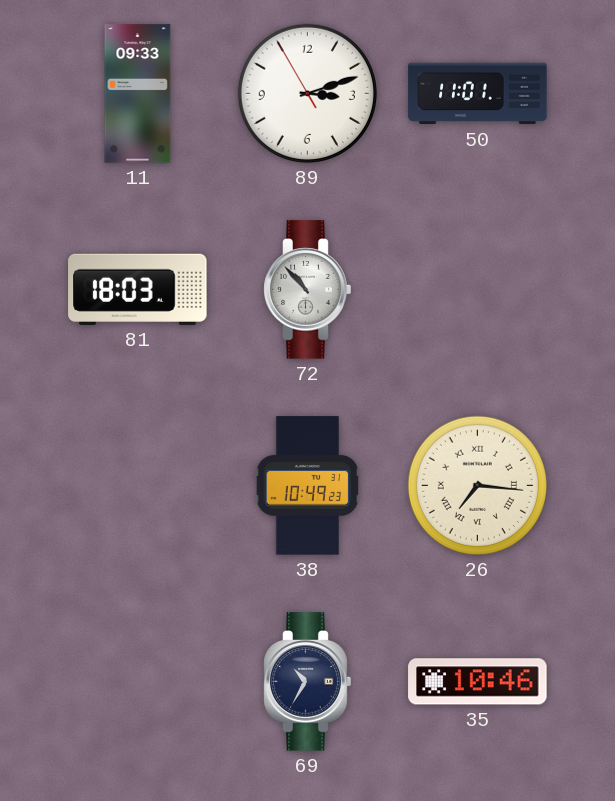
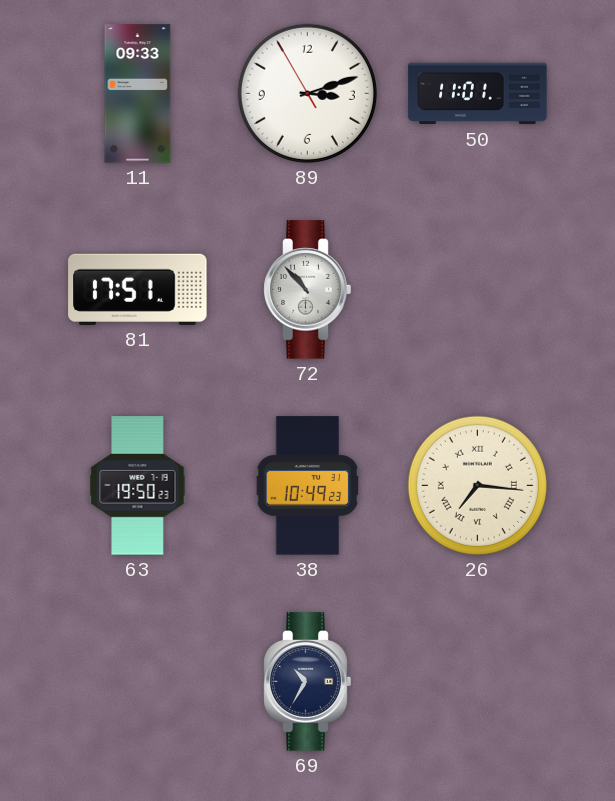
81: 18:03 -> 17:51 (138, 289)
63: none -> 19:50 (138, 486)
35: 10:46 -> none (478, 682)
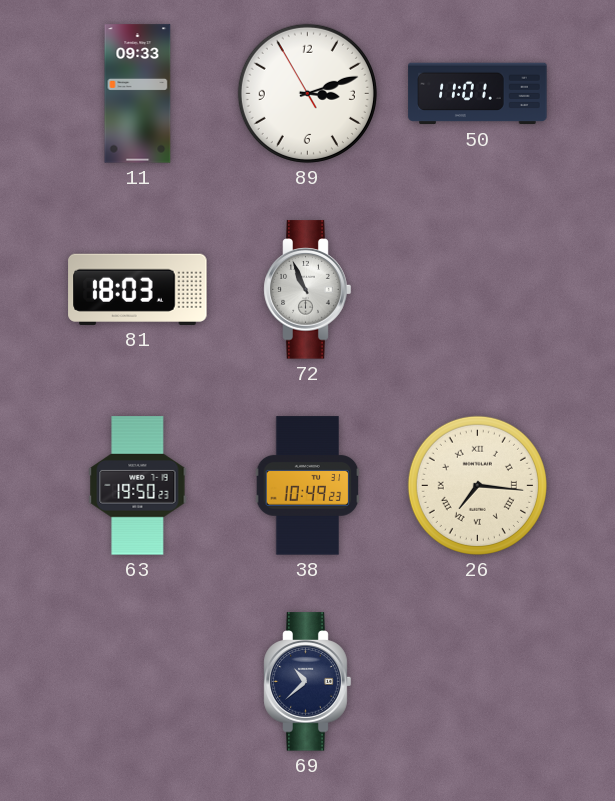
81: 17:51 -> 18:03 (138, 289)
72: 10:53 -> 10:56 (308, 290)
69: 10:35 -> 10:38 (308, 682)
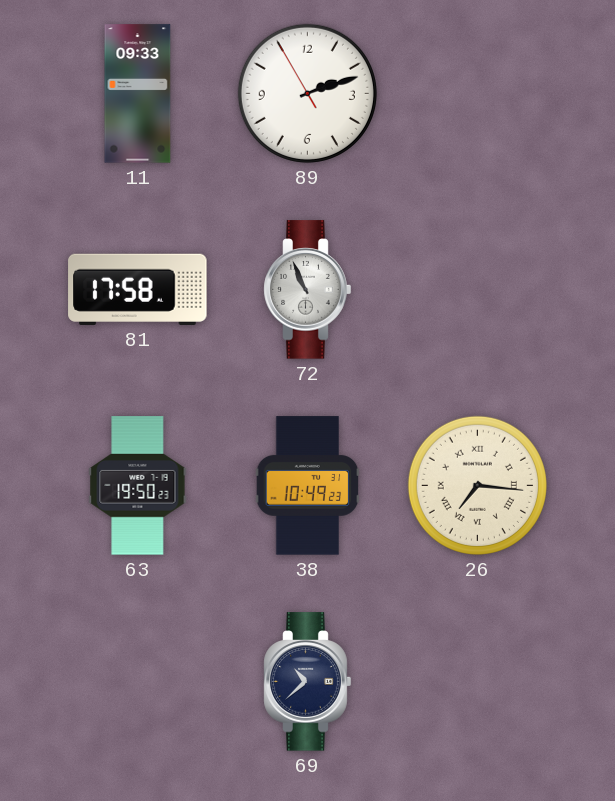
89: 3:11 -> 2:11 (307, 93)
50: 11:01 -> none (478, 94)
81: 18:03 -> 17:58 (138, 289)
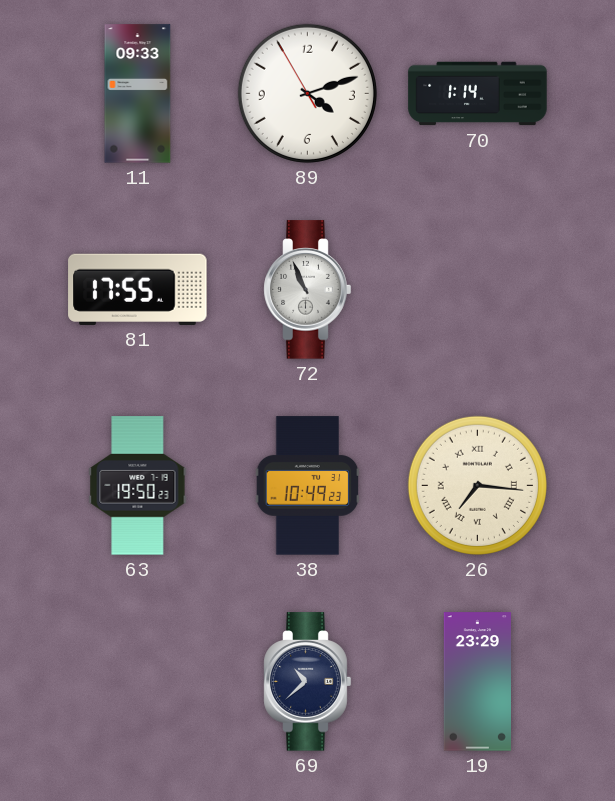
89: 2:11 -> 4:11 (307, 93)
70: none -> 1:14 (478, 94)
81: 17:58 -> 17:55 (138, 289)
19: none -> 23:29 (477, 682)
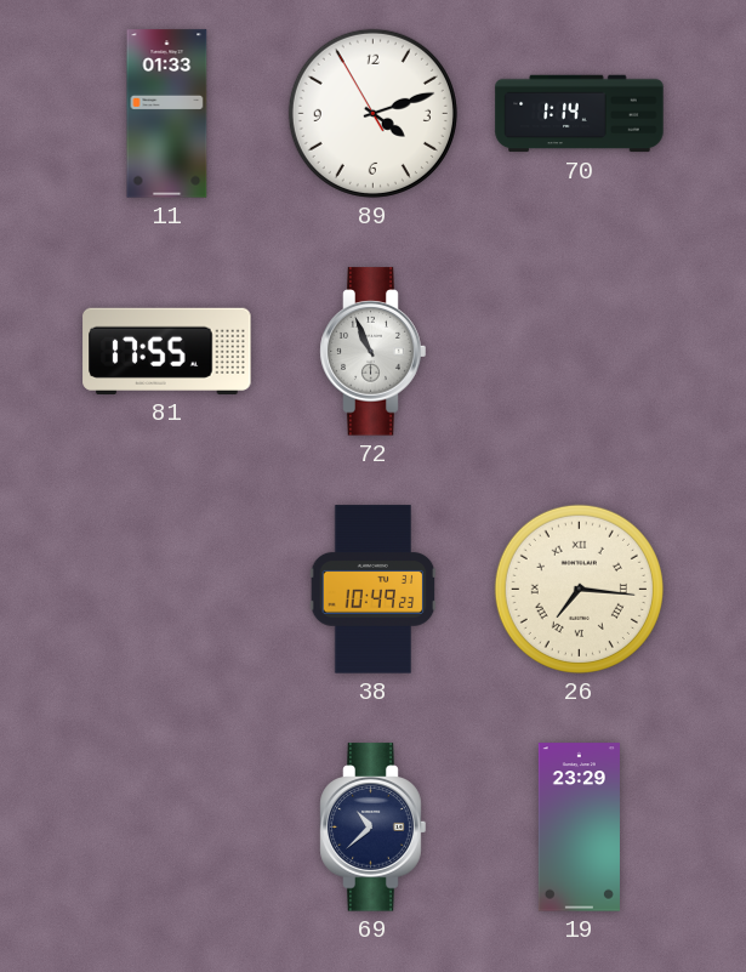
11: 09:33 -> 01:33 (167, 114)
63: 19:50 -> none (138, 486)
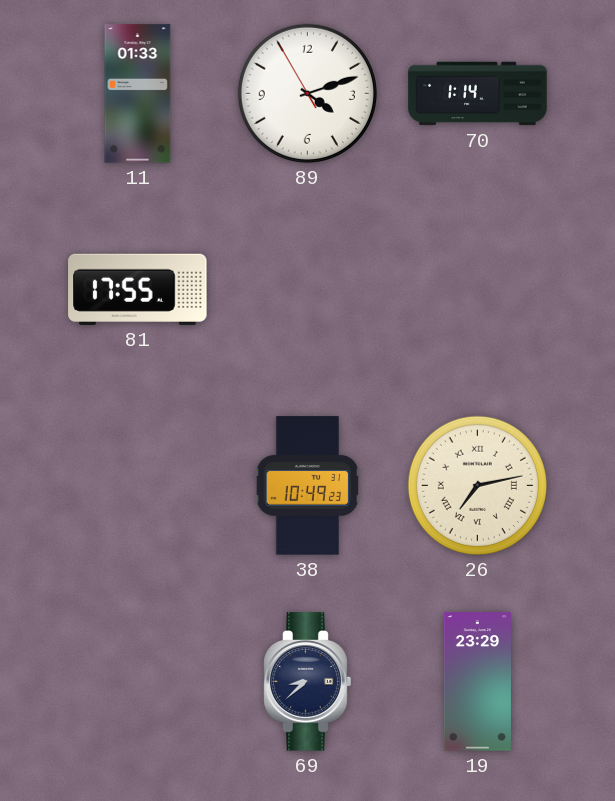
72: 10:56 -> none (374, 352)
26: 7:16 -> 7:13 (477, 485)
69: 10:38 -> 8:38 (308, 682)
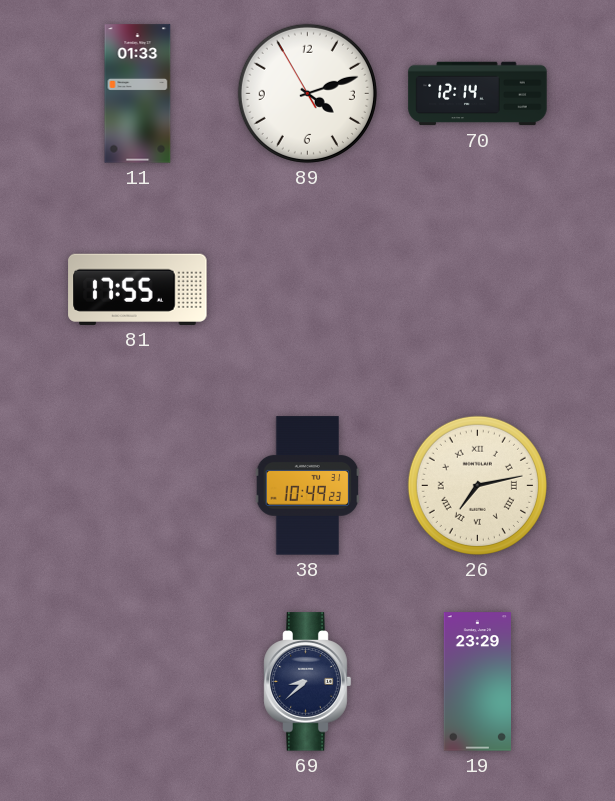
70: 1:14 -> 12:14 (478, 94)
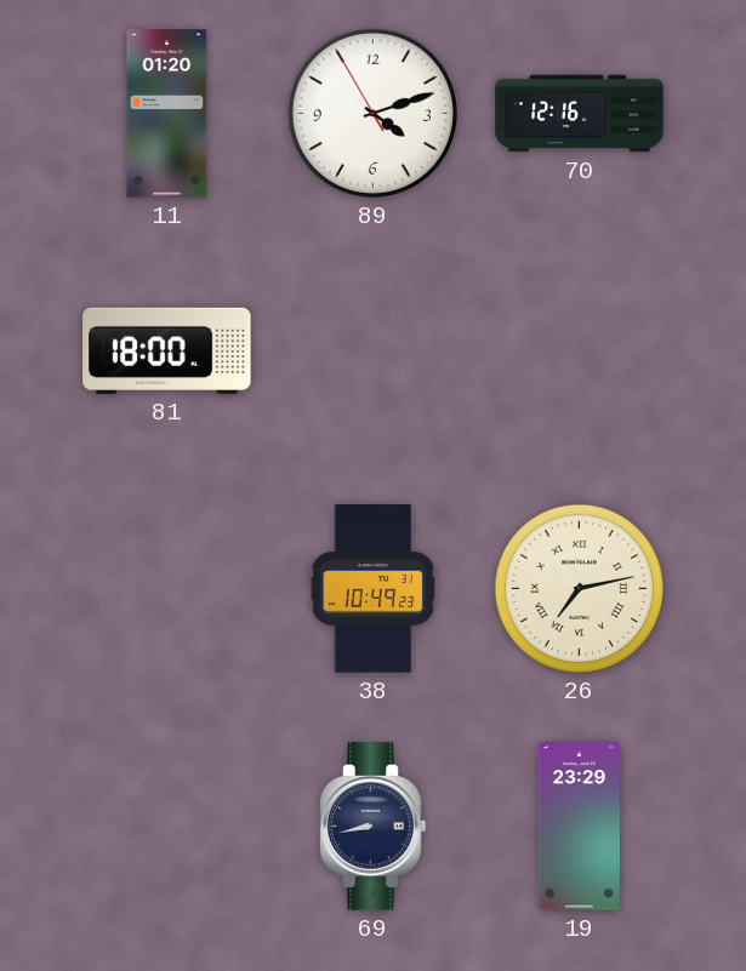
11: 01:33 -> 01:20 (167, 114)
70: 12:14 -> 12:16 (580, 114)
81: 17:55 -> 18:00 (167, 350)
69: 8:38 -> 8:43 (374, 827)
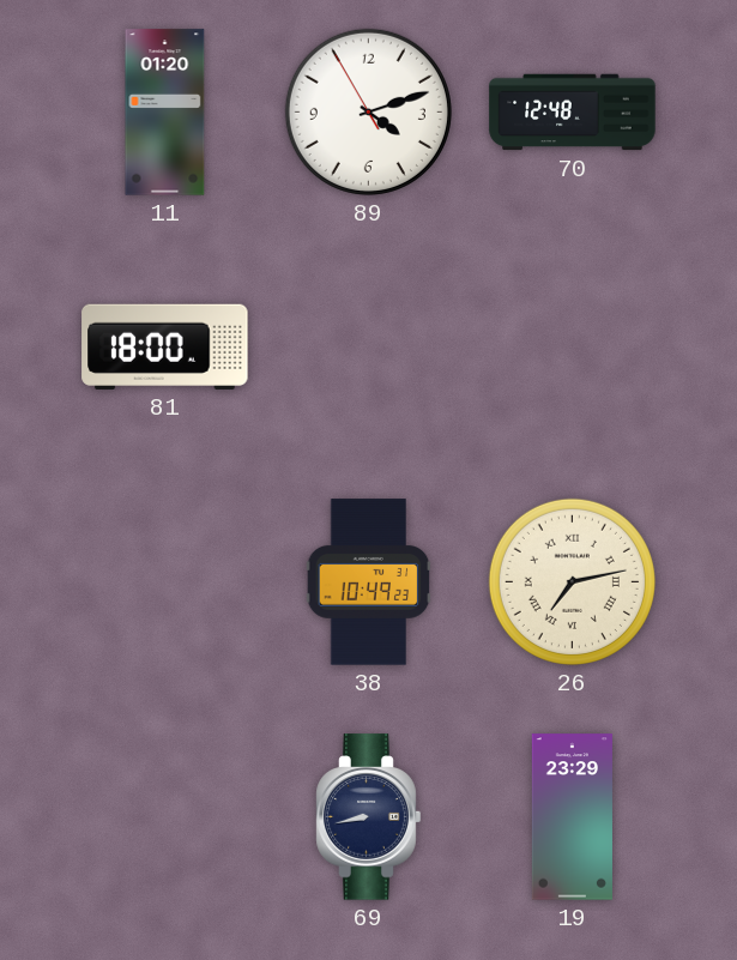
70: 12:16 -> 12:48 (573, 113)
